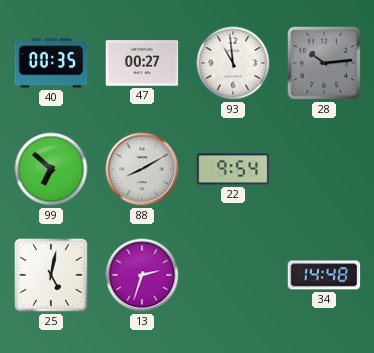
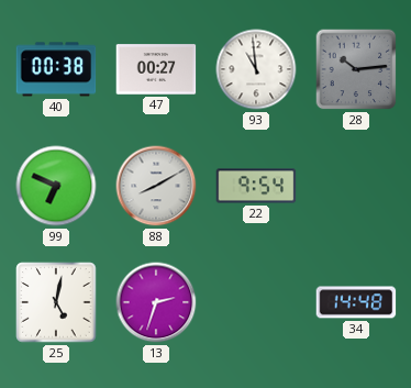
40: 00:35 -> 00:38 (56, 69)
99: 6:52 -> 6:49 (56, 186)
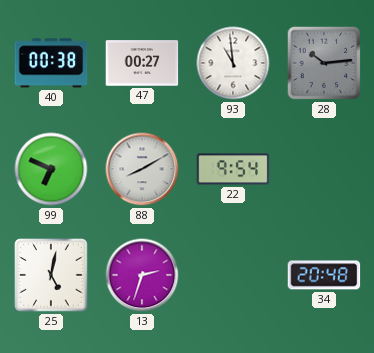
34: 14:48 -> 20:48 (324, 275)
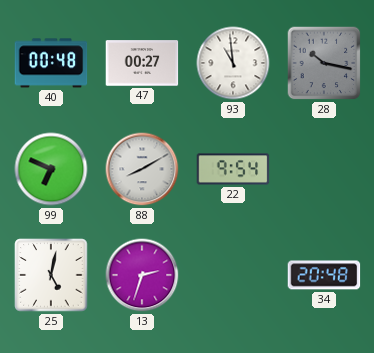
40: 00:38 -> 00:48 (51, 63)
28: 10:14 -> 10:17 (324, 63)
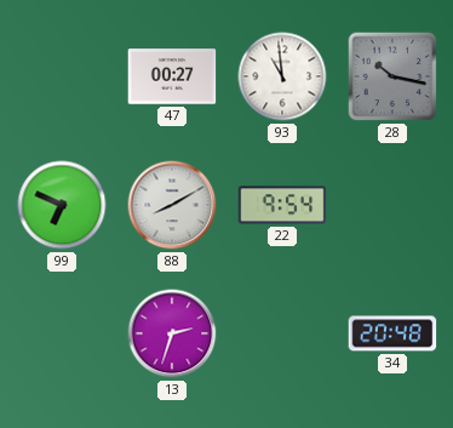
40: 00:48 -> none (51, 63)
25: 5:02 -> none (51, 275)
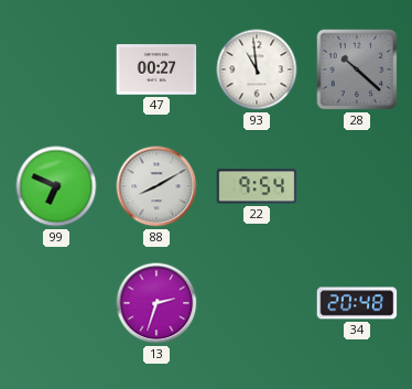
28: 10:17 -> 10:22 (357, 69)
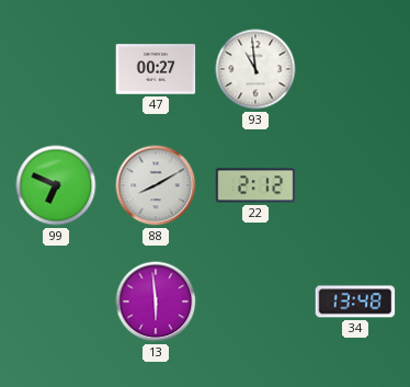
28: 10:22 -> none (357, 69)
22: 9:54 -> 2:12 (255, 185)
13: 2:33 -> 5:59 (156, 301)
34: 20:48 -> 13:48 (355, 301)
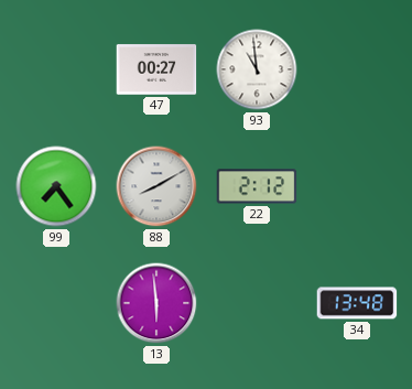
99: 6:49 -> 7:24 (56, 186)
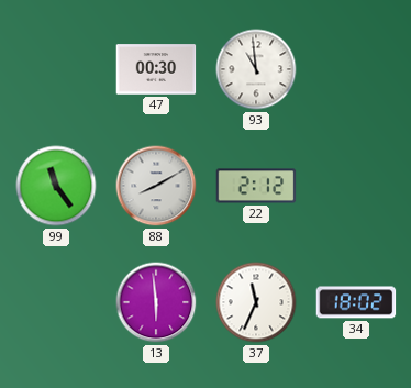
47: 00:27 -> 00:30 (156, 69)
99: 7:24 -> 11:24 (56, 186)
37: none -> 11:34 (256, 302)
34: 13:48 -> 18:02 (356, 302)
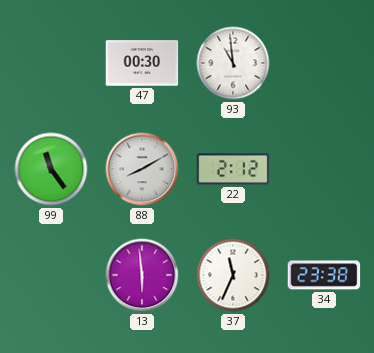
34: 18:02 -> 23:38 (324, 275)
